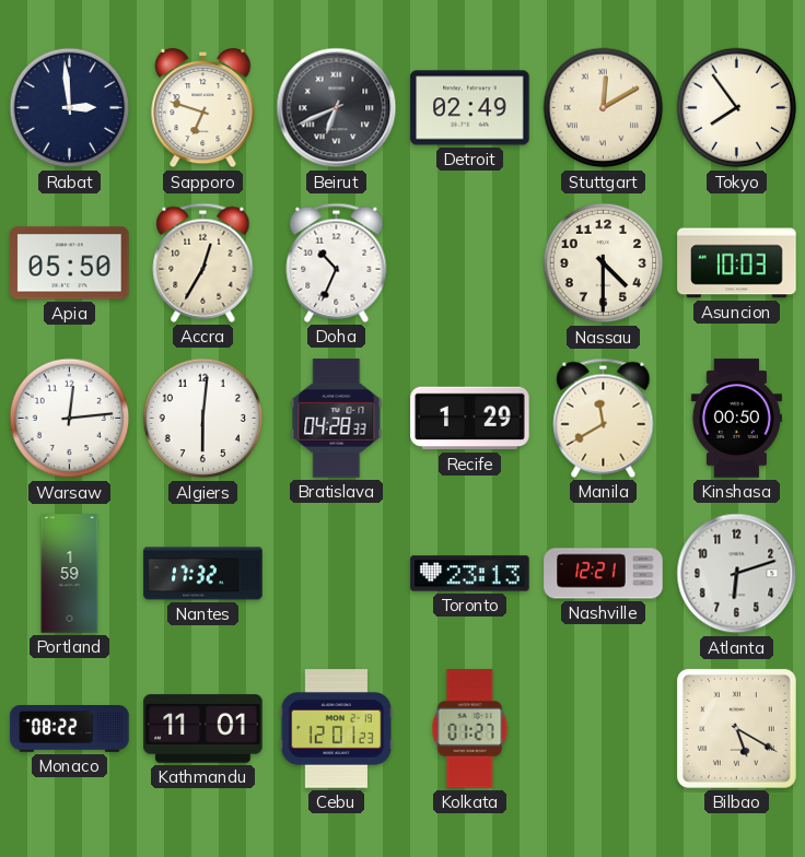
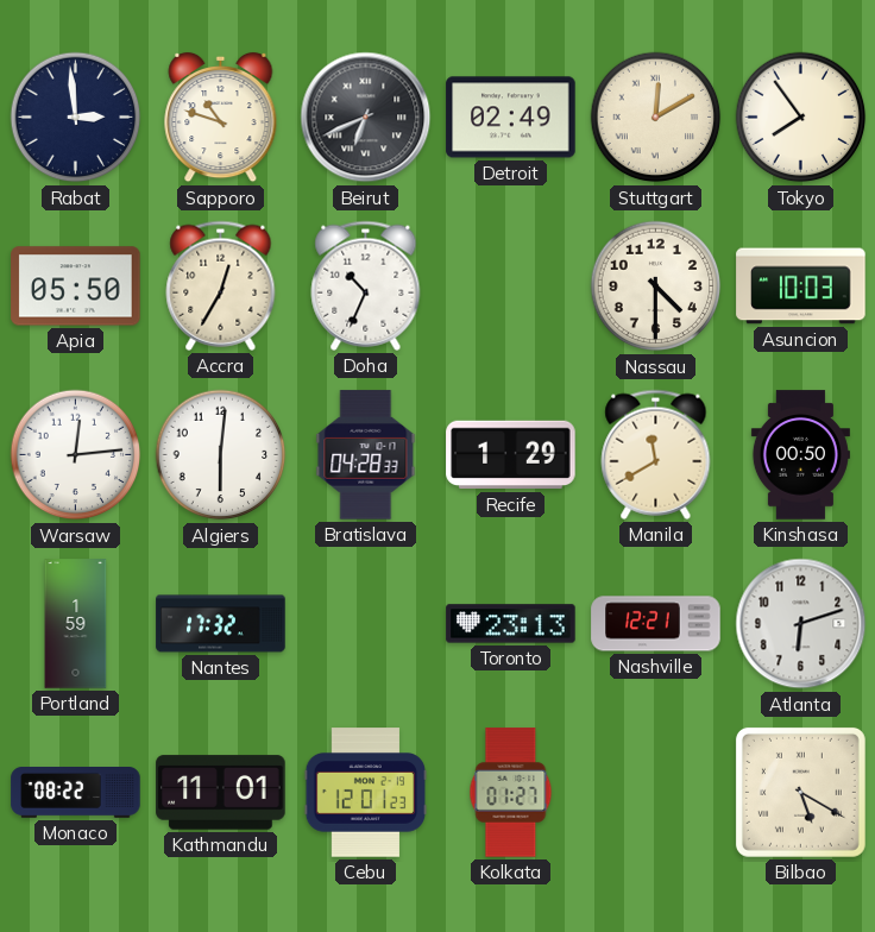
Sapporo: 6:48 -> 10:48 (221, 118)
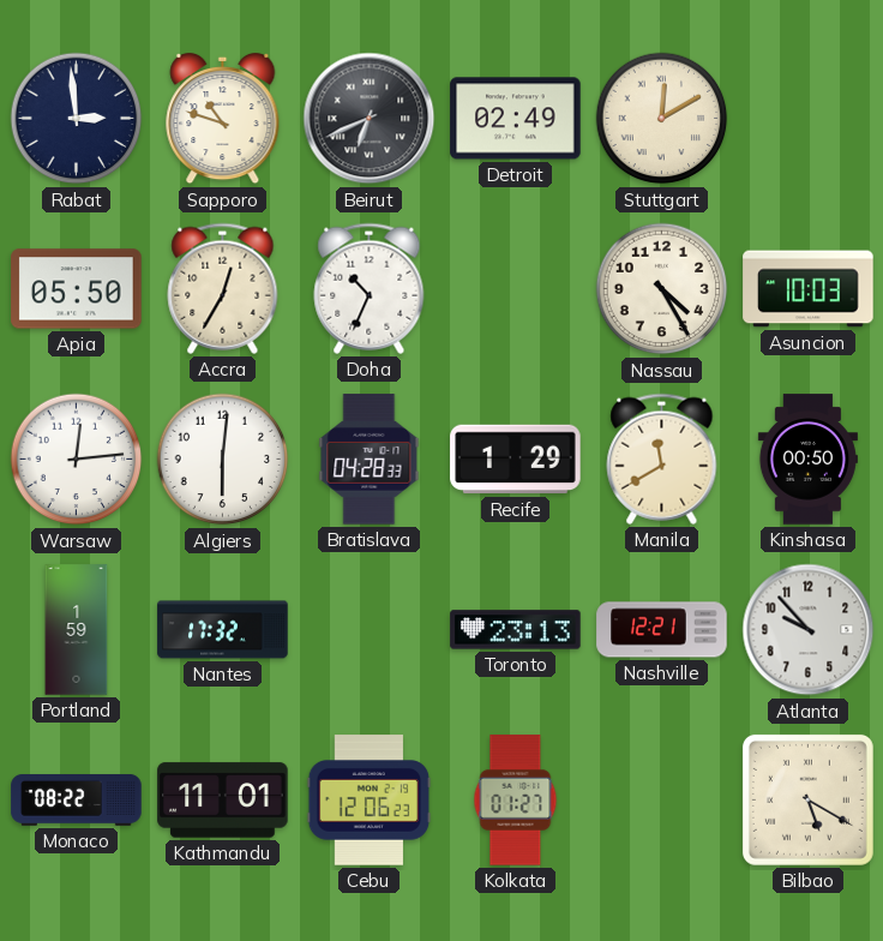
Tokyo: 7:54 -> none (801, 118)
Nassau: 4:30 -> 4:25 (662, 289)
Atlanta: 6:12 -> 9:53 (809, 630)
Cebu: 12:01 -> 12:06 (370, 801)
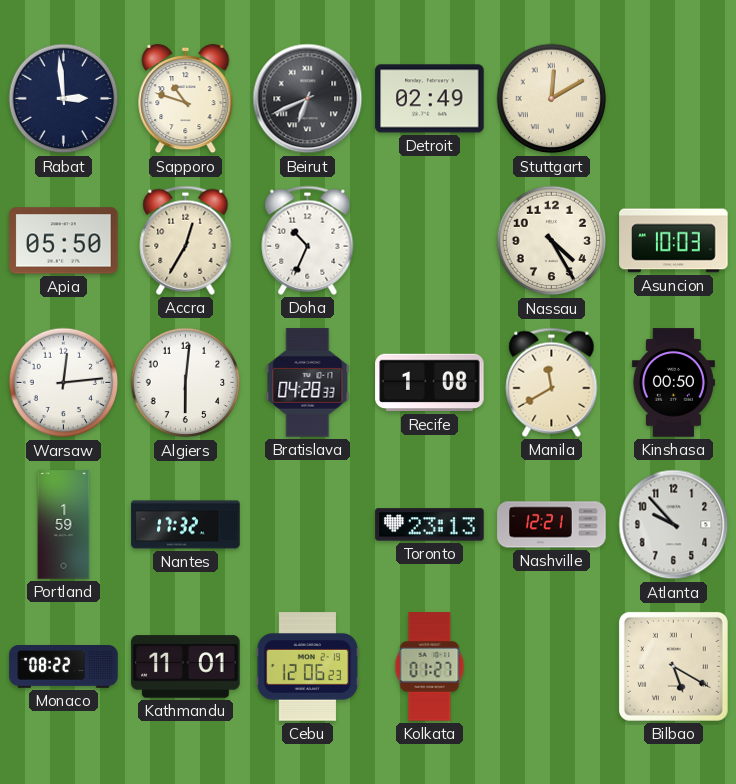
Recife: 1:29 -> 1:08 (430, 383)
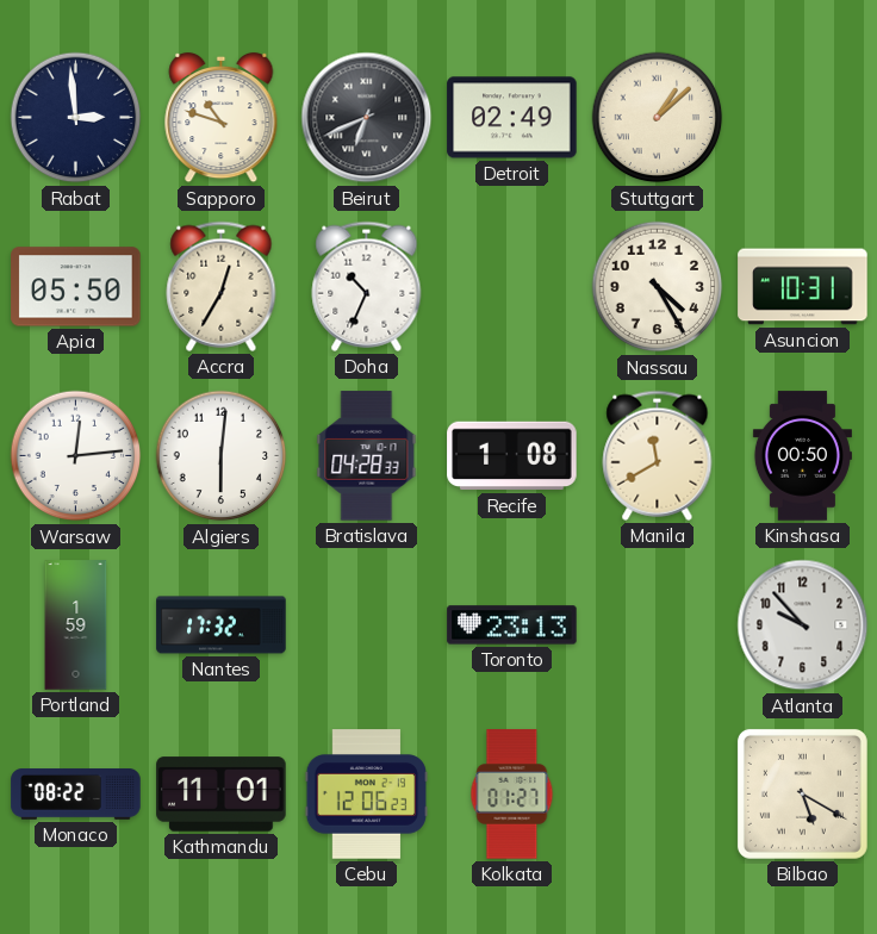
Stuttgart: 12:10 -> 1:08 (658, 118)
Asuncion: 10:03 -> 10:31 (803, 287)
Nashville: 12:21 -> none (552, 525)
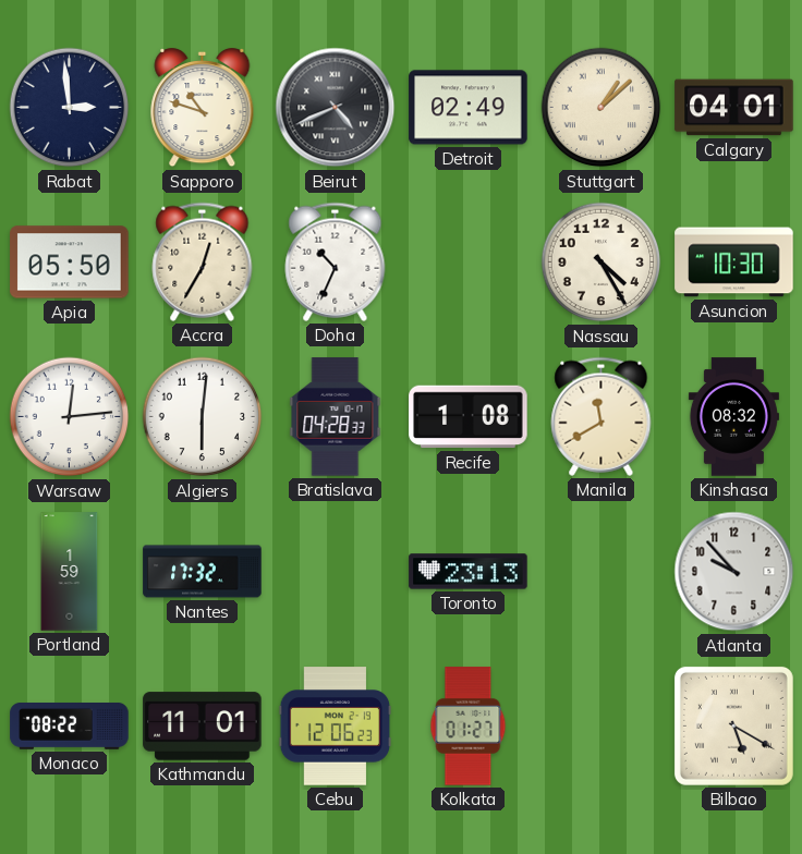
Beirut: 6:41 -> 4:41 (336, 108)
Calgary: none -> 04:01 (734, 108)
Asuncion: 10:31 -> 10:30 (734, 263)
Kinshasa: 00:50 -> 08:32 (733, 417)
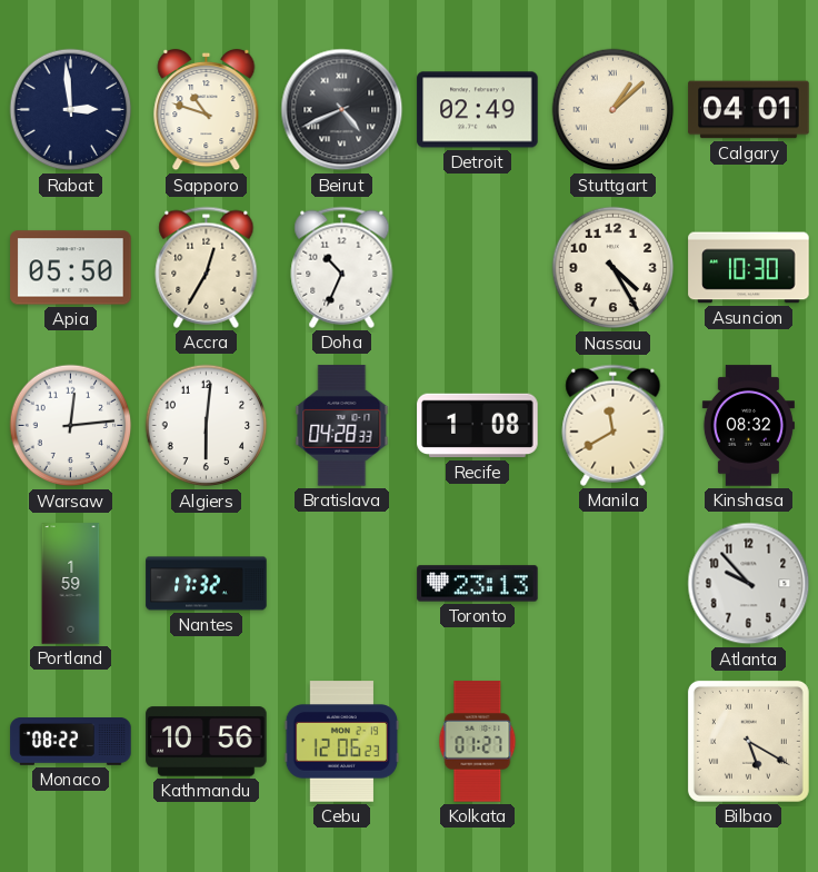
Kathmandu: 11:01 -> 10:56 (207, 742)
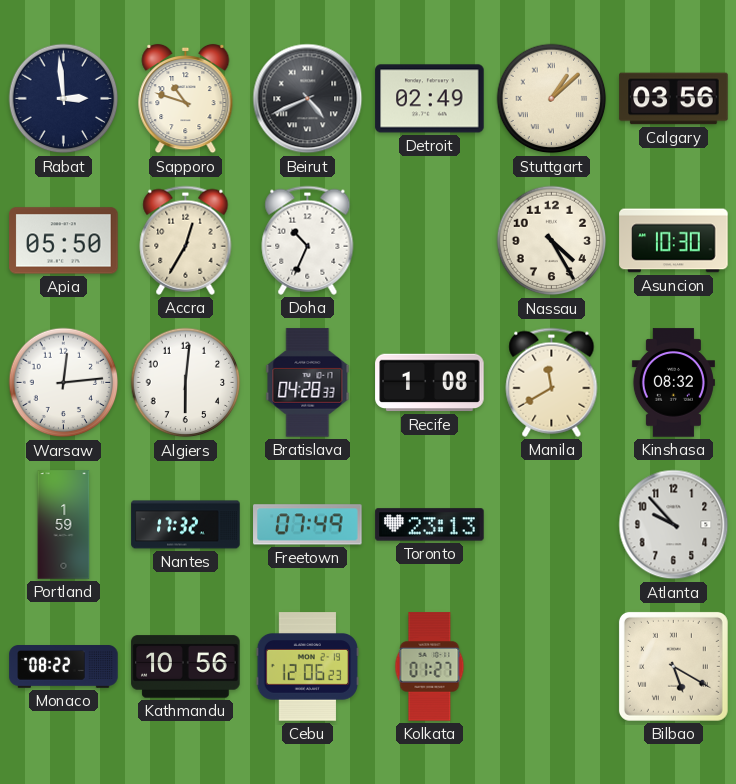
Calgary: 04:01 -> 03:56 (674, 99)
Freetown: none -> 07:49 (308, 525)
